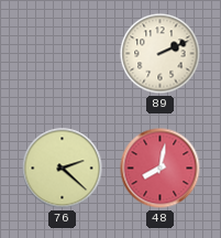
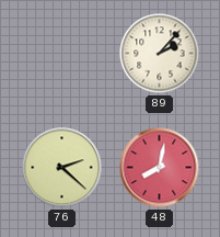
89: 2:11 -> 2:07 (160, 54)
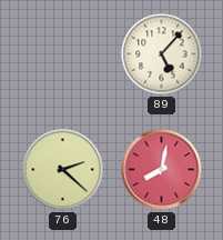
89: 2:07 -> 5:07 (162, 54)
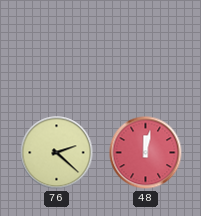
89: 5:07 -> none (162, 54)
48: 8:02 -> 12:02 (146, 153)
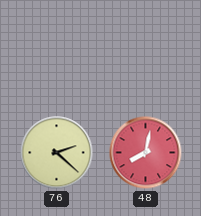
48: 12:02 -> 8:02 (146, 153)
